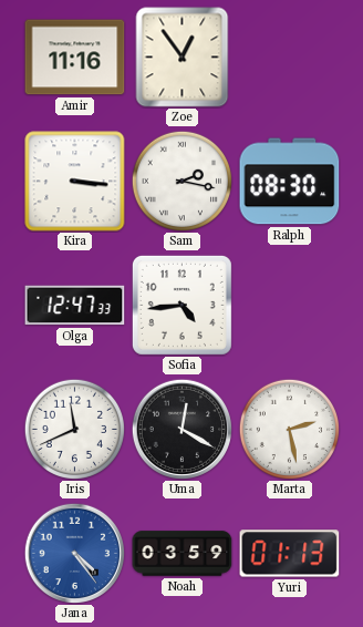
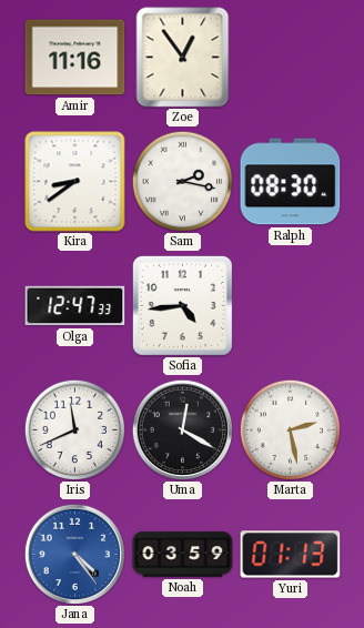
Kira: 3:16 -> 8:39 (75, 182)
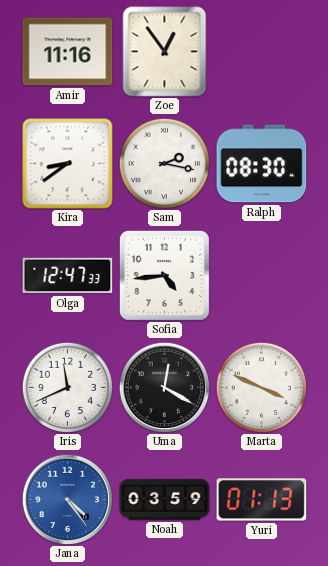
Marta: 2:28 -> 3:49 (261, 387)
